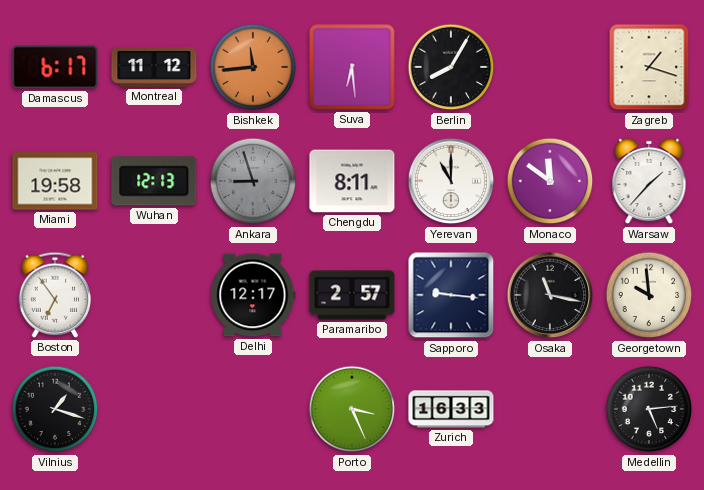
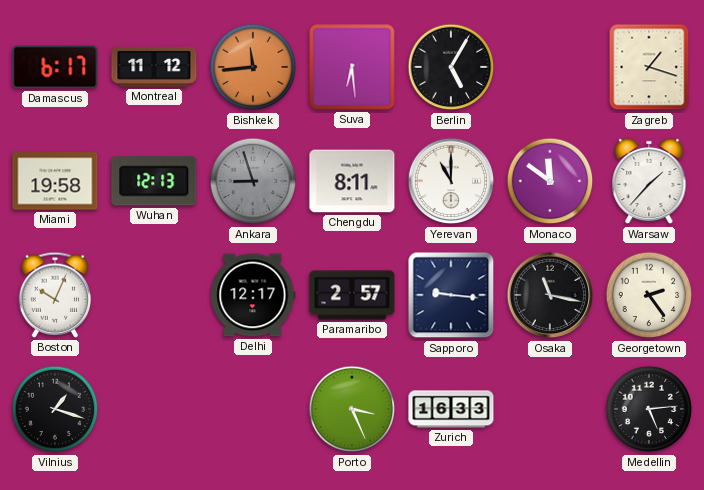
Berlin: 8:05 -> 5:05 (451, 67)
Boston: 6:54 -> 10:04 (54, 295)
Georgetown: 9:59 -> 2:24 (649, 295)
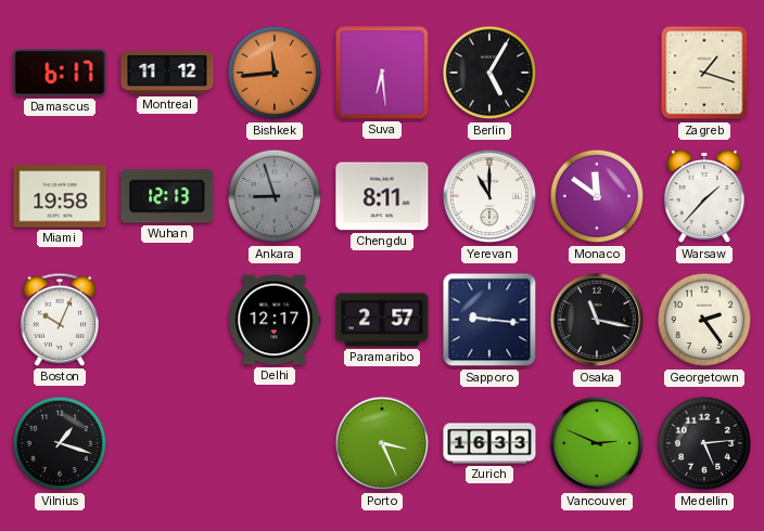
Vancouver: none -> 2:49 (597, 443)
